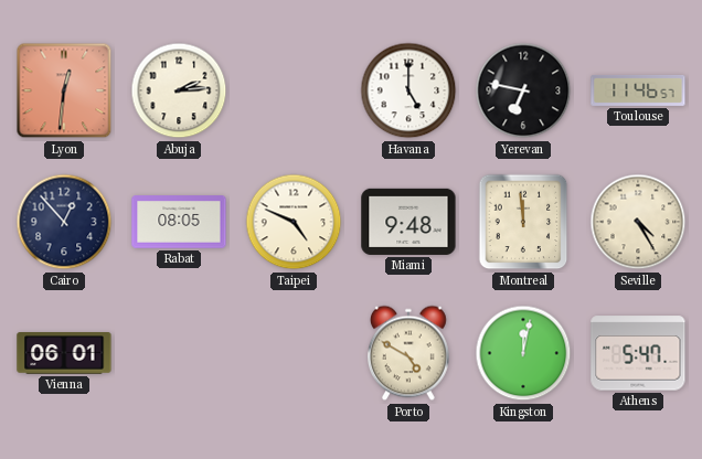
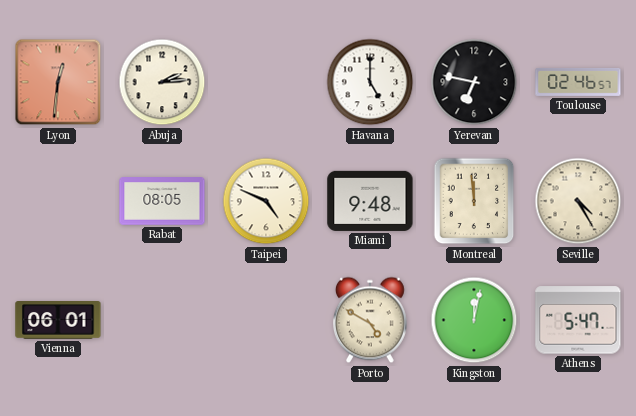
Toulouse: 11:46 -> 02:46 (578, 82)
Cairo: 12:53 -> none (64, 222)
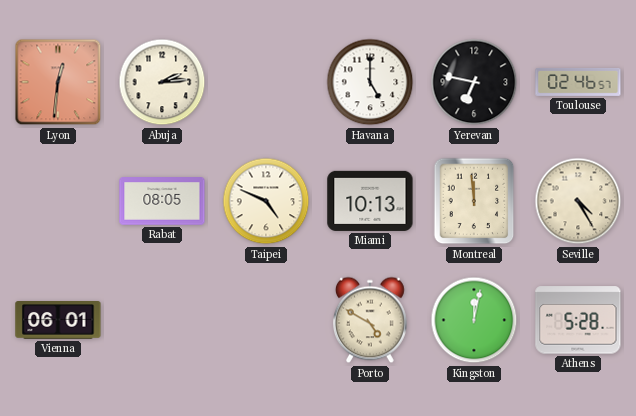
Miami: 9:48 -> 10:13 (370, 201)
Athens: 5:47 -> 5:28 (578, 320)
